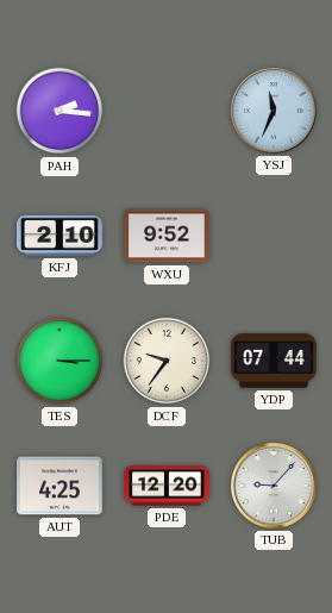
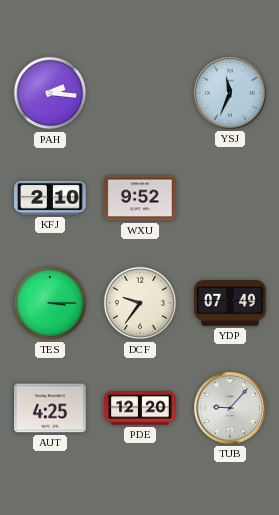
YDP: 07:44 -> 07:49 (231, 303)
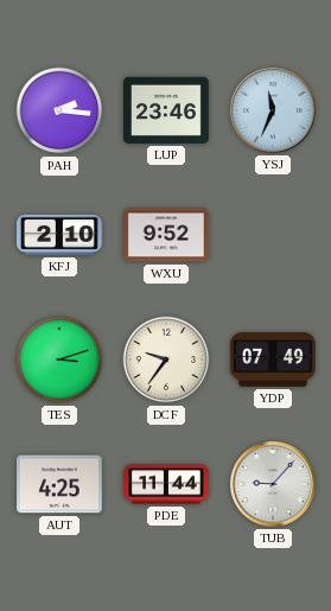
LUP: none -> 23:46 (167, 110)
TES: 3:15 -> 3:12 (59, 359)
PDE: 12:20 -> 11:44 (166, 484)
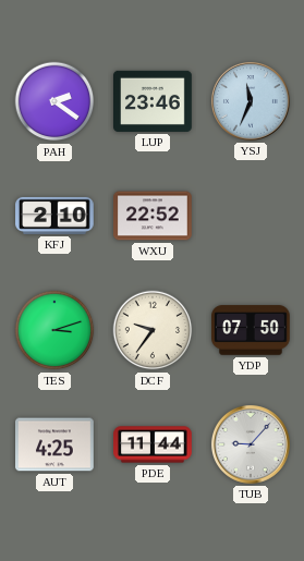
PAH: 2:16 -> 2:21 (54, 101)
WXU: 9:52 -> 22:52 (153, 216)
YDP: 07:49 -> 07:50 (252, 330)
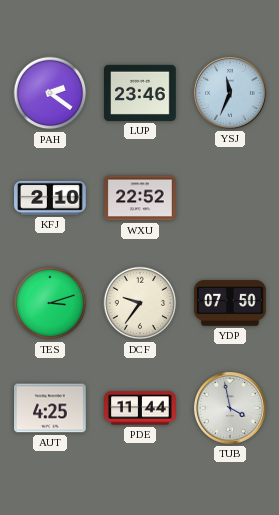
TUB: 9:07 -> 3:58 (230, 408)
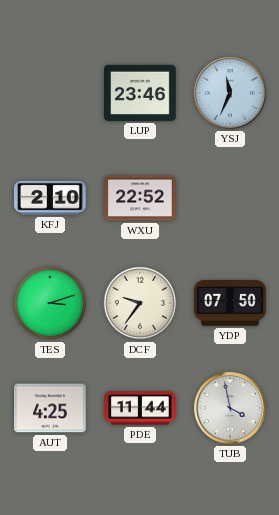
PAH: 2:21 -> none (50, 93)
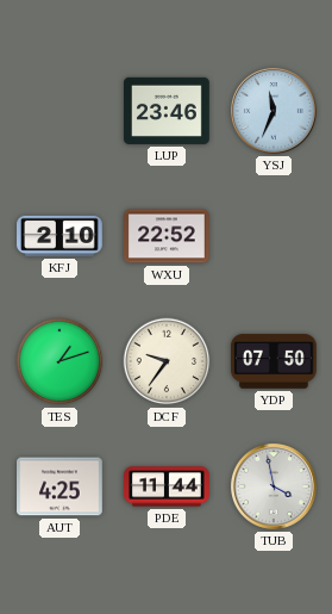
TES: 3:12 -> 1:12 (59, 361)
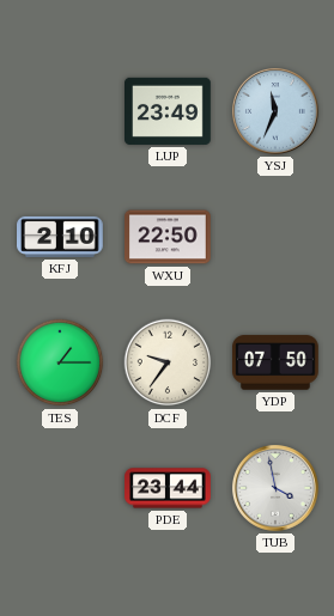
LUP: 23:46 -> 23:49 (169, 111)
WXU: 22:52 -> 22:50 (168, 237)
TES: 1:12 -> 1:15 (60, 362)
AUT: 4:25 -> none (61, 486)
PDE: 11:44 -> 23:44 (168, 488)
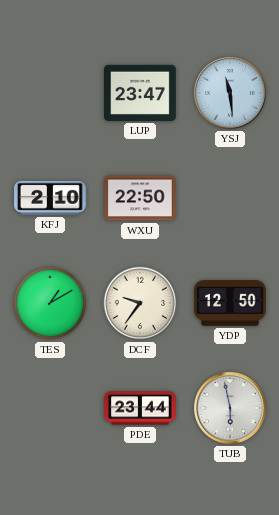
LUP: 23:49 -> 23:47 (141, 93)
YSJ: 11:34 -> 11:29 (230, 93)
TES: 1:15 -> 1:10 (50, 303)
YDP: 07:50 -> 12:50 (231, 303)
TUB: 3:58 -> 5:58 (230, 408)
